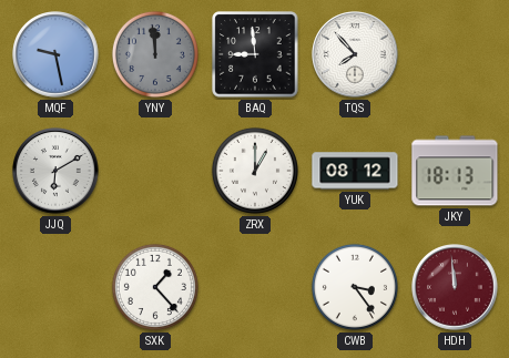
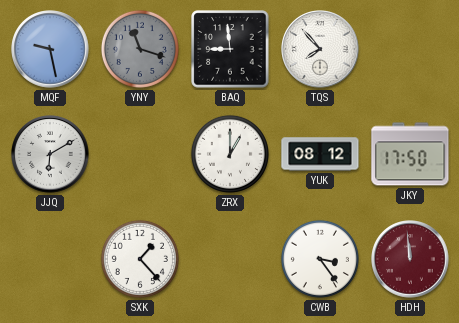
YNY: 11:59 -> 11:18 (140, 49)
JKY: 18:13 -> 17:50 (410, 154)
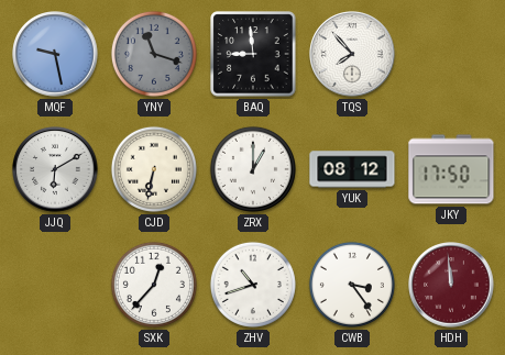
CJD: none -> 6:32 (154, 169)
SXK: 1:23 -> 12:37 (154, 285)
ZHV: none -> 10:42 (253, 285)
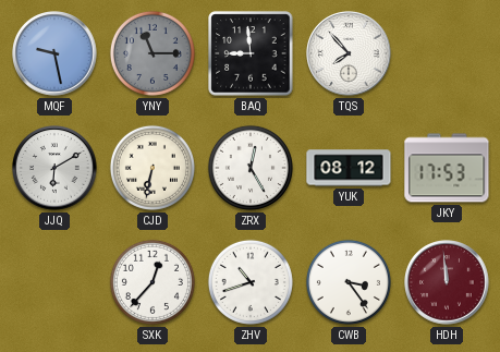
YNY: 11:18 -> 11:15 (153, 53)
ZRX: 1:00 -> 12:25 (251, 168)
JKY: 17:50 -> 17:53 (447, 168)
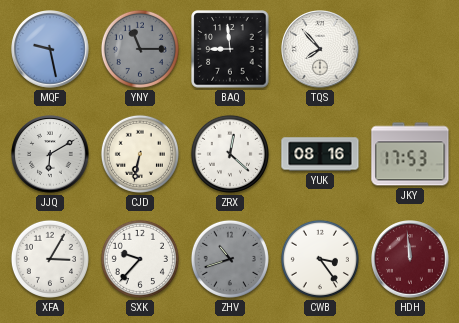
ZRX: 12:25 -> 12:22 (230, 154)
YUK: 08:12 -> 08:16 (320, 154)
XFA: none -> 3:05 (50, 259)
SXK: 12:37 -> 9:37 (140, 259)
ZHV dial: white -> grey (230, 259)
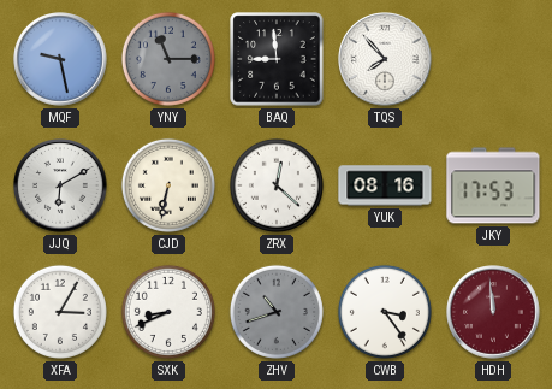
SXK: 9:37 -> 8:41 (168, 312)
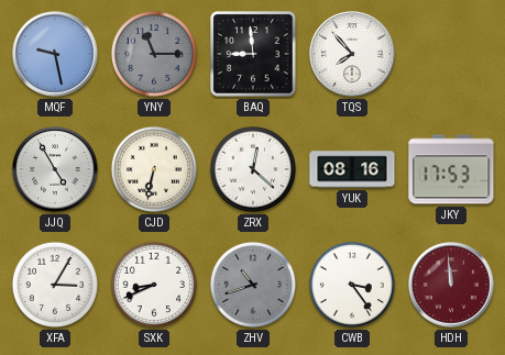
JJQ: 6:10 -> 4:55 (55, 169)
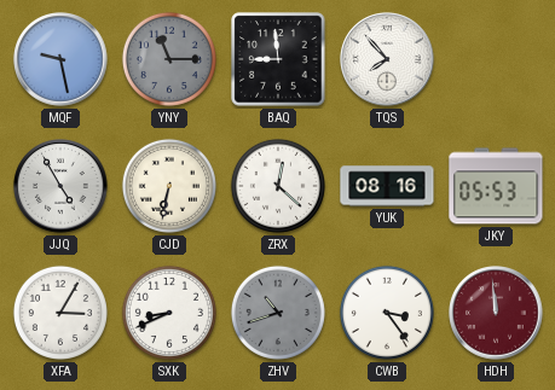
JKY: 17:53 -> 05:53 (496, 186)
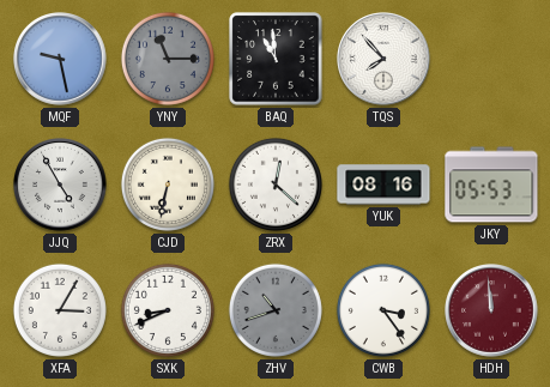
BAQ: 8:59 -> 10:59 (276, 59)
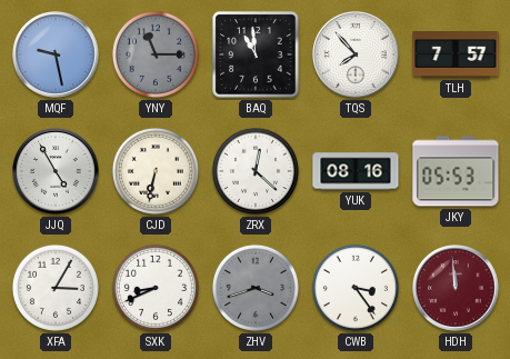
TLH: none -> 7:57 (456, 54)
ZHV: 10:42 -> 3:42 (256, 288)
